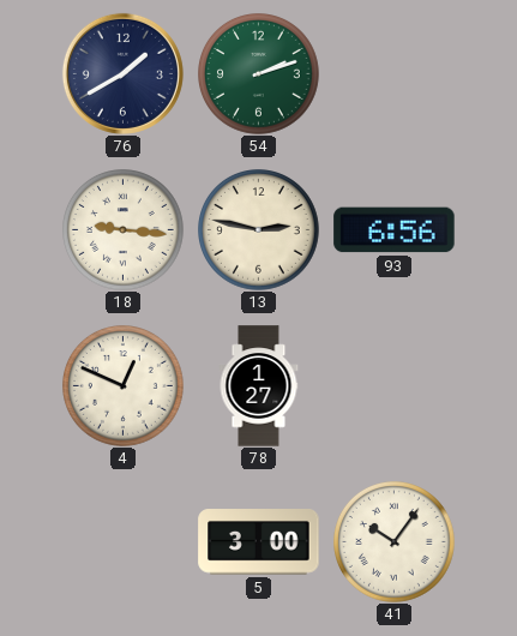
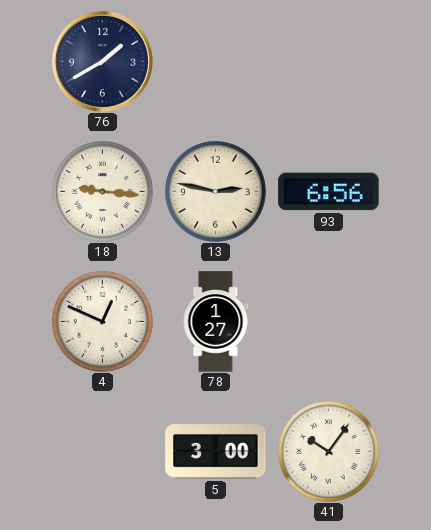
54: 2:12 -> none (259, 74)
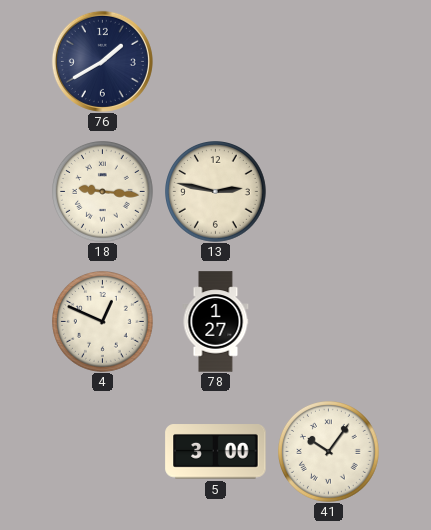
93: 6:56 -> none (329, 192)
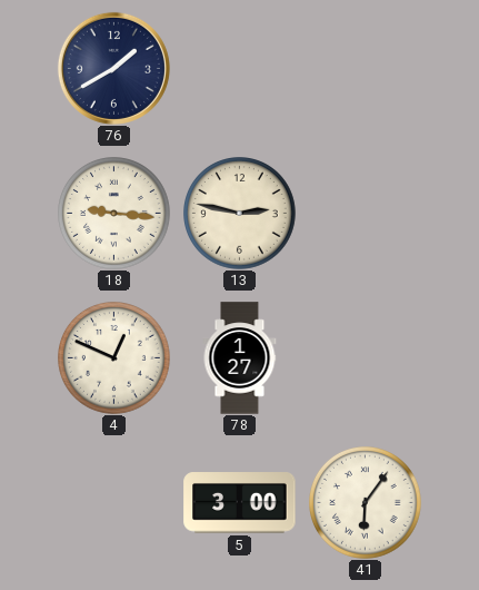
41: 10:06 -> 6:06 (366, 503)
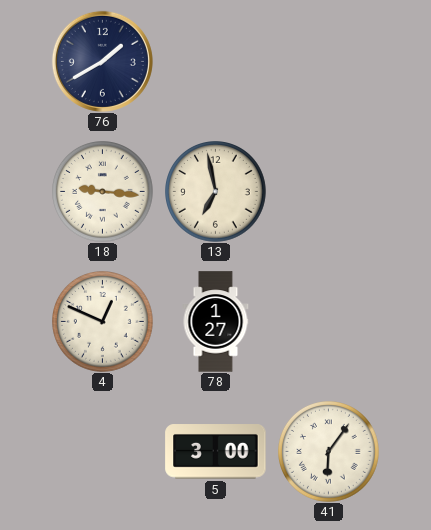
13: 2:47 -> 6:58 (216, 192)
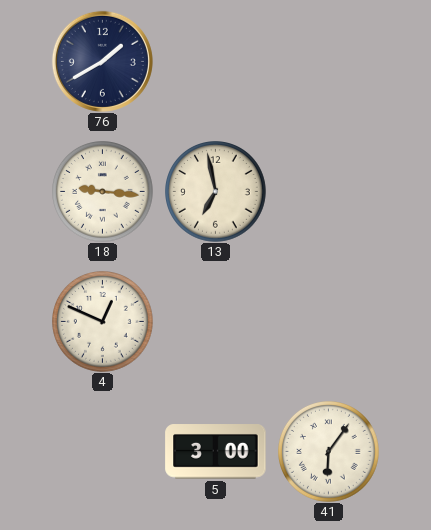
78: 1:27 -> none (216, 322)
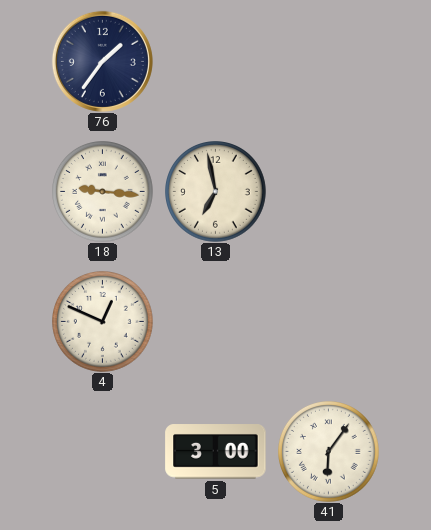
76: 1:40 -> 1:36 (102, 61)
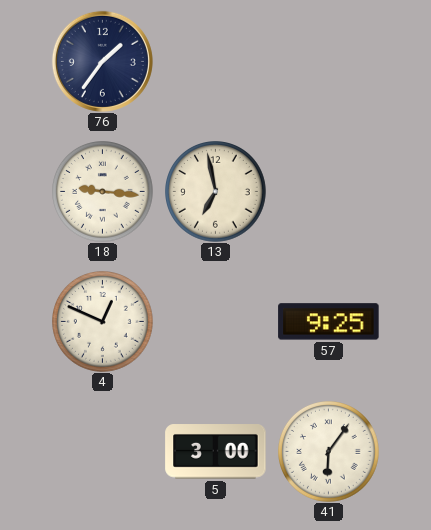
57: none -> 9:25 (329, 322)
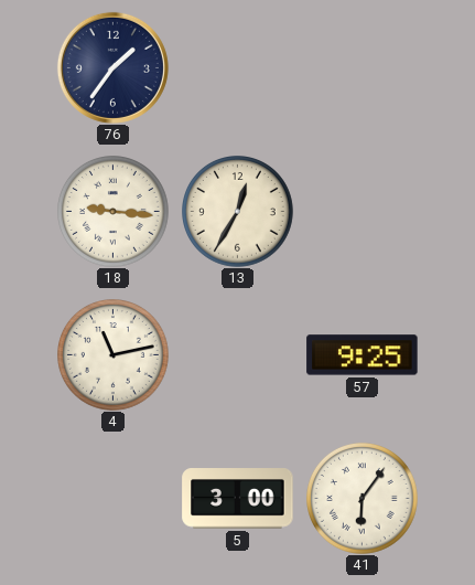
13: 6:58 -> 12:35 (238, 212)
4: 12:49 -> 11:13 (114, 355)
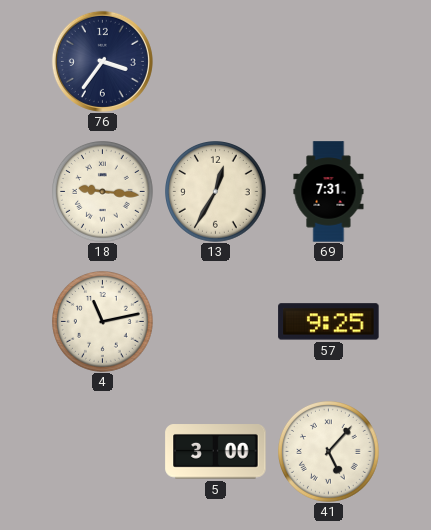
76: 1:36 -> 3:36 (102, 61)
69: none -> 7:31 (329, 192)
41: 6:06 -> 5:07 (329, 452)
